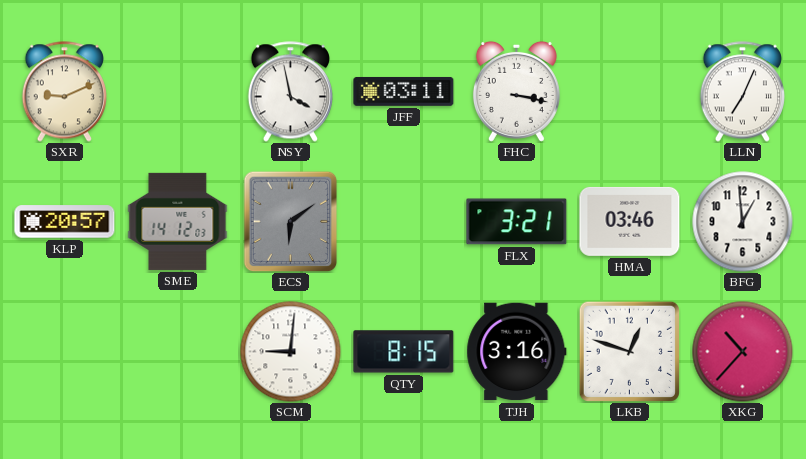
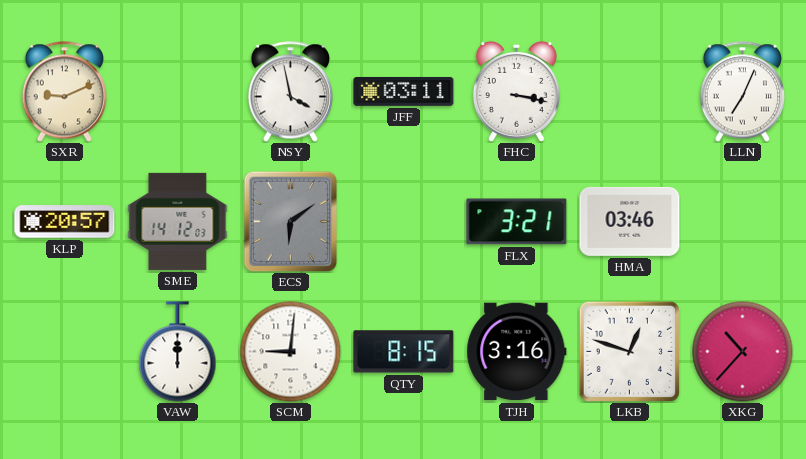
BFG: 12:59 -> none (743, 222)
VAW: none -> 12:00 (178, 352)
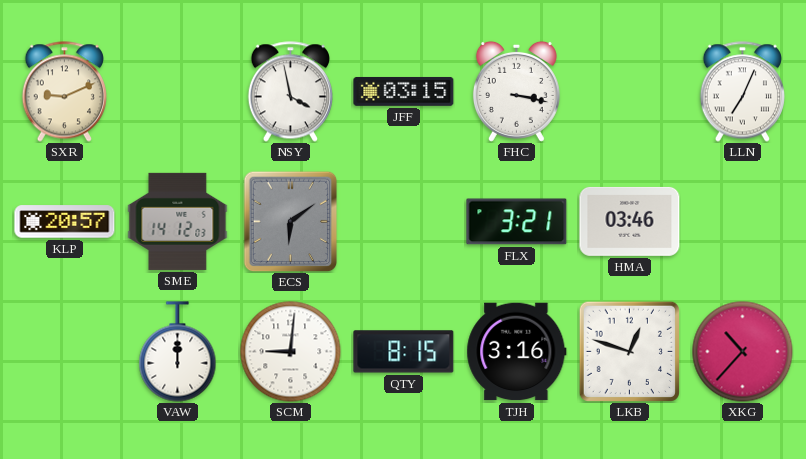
JFF: 03:11 -> 03:15 (404, 91)
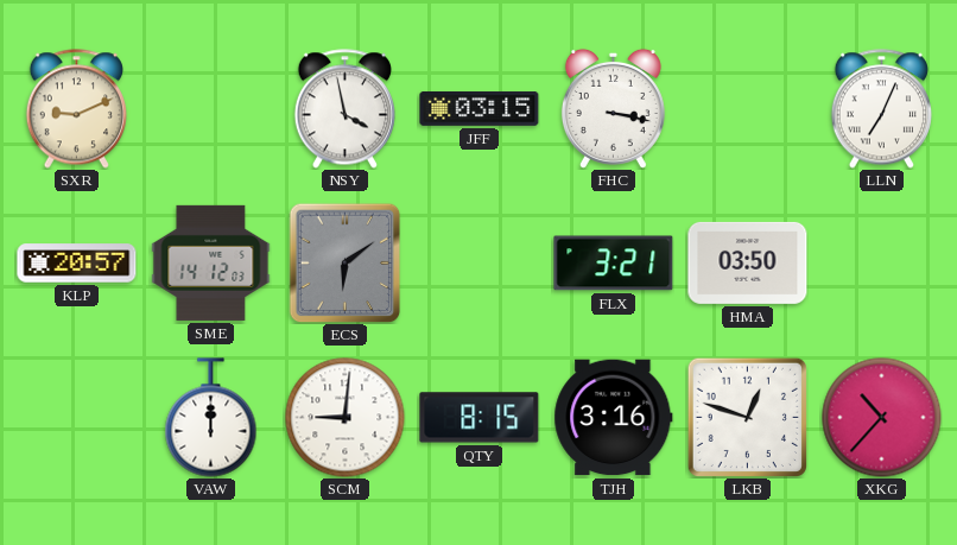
HMA: 03:46 -> 03:50 (748, 262)
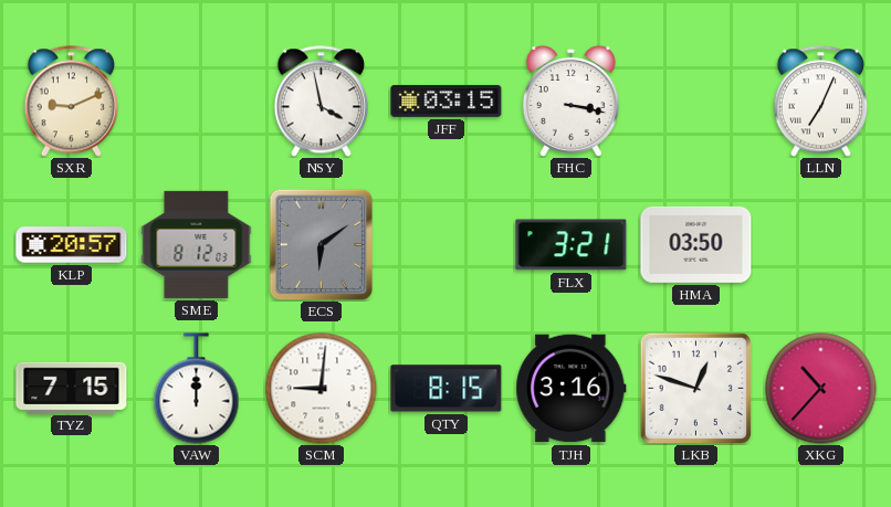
SME: 14:12 -> 8:12 (197, 244)
TYZ: none -> 7:15 (72, 388)
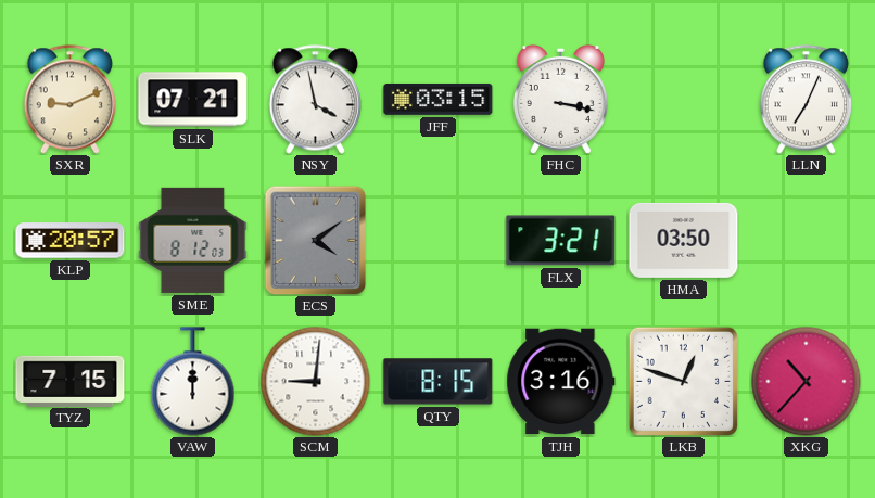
SLK: none -> 07:21 (193, 100)
ECS: 6:09 -> 4:09 (316, 240)
